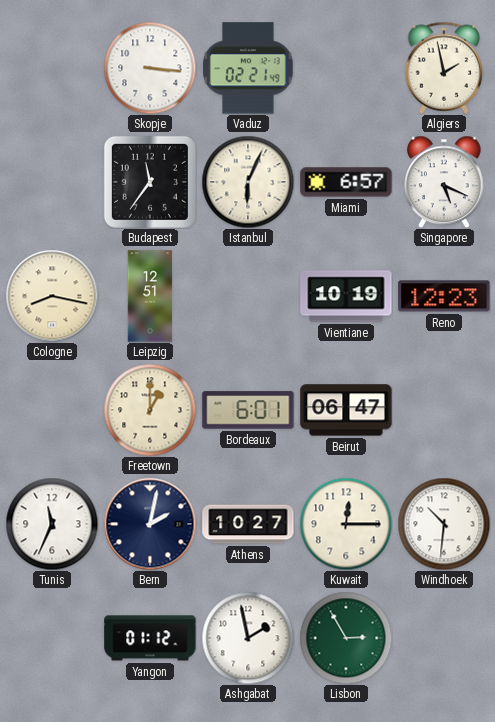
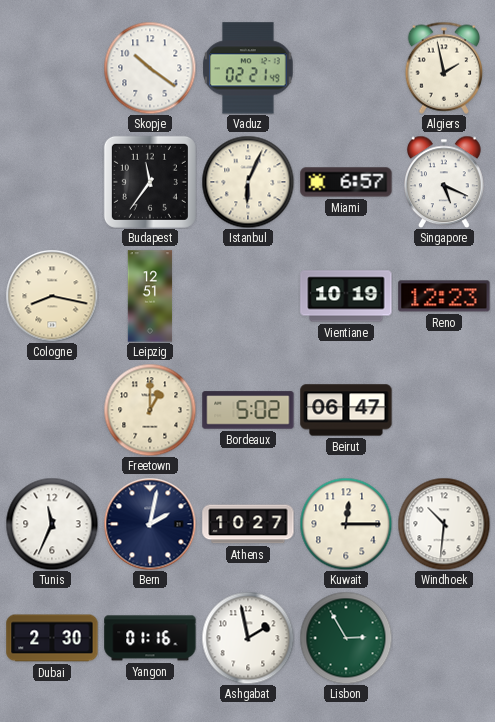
Skopje: 3:16 -> 10:21 (150, 68)
Bordeaux: 6:01 -> 5:02 (248, 410)
Dubai: none -> 2:30 (52, 638)
Yangon: 01:12 -> 01:16 (150, 638)
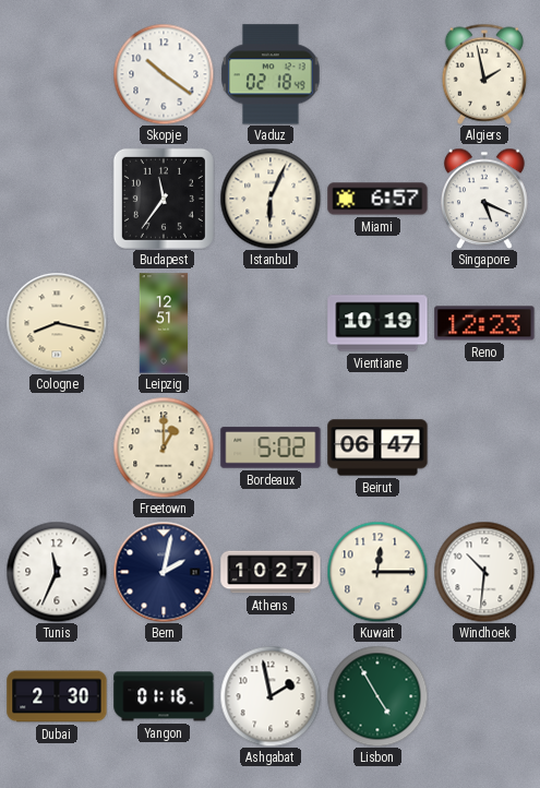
Vaduz: 02:21 -> 02:18 (271, 74)
Lisbon: 2:55 -> 4:55 (377, 696)
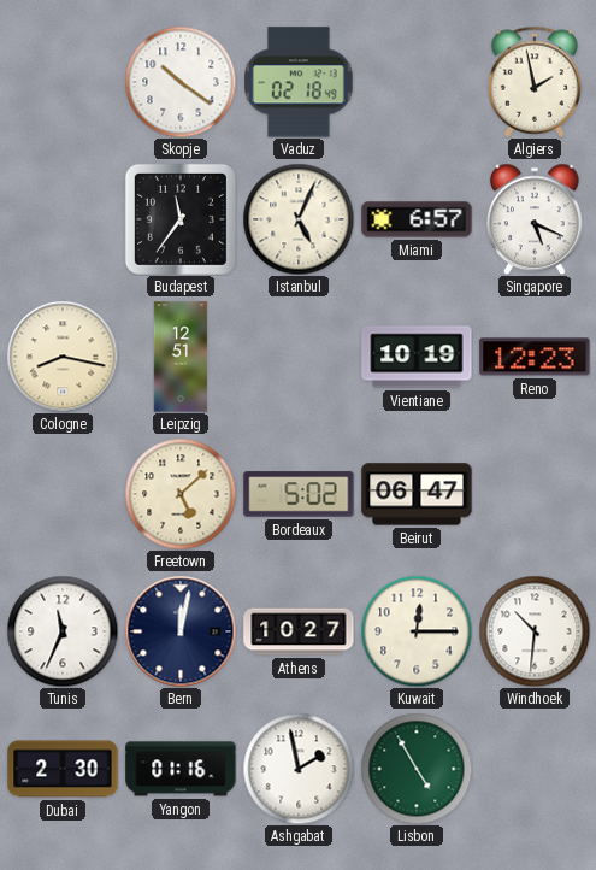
Istanbul: 6:04 -> 5:04 (299, 219)
Freetown: 1:00 -> 5:08 (181, 494)
Bern: 2:02 -> 12:02 (181, 631)
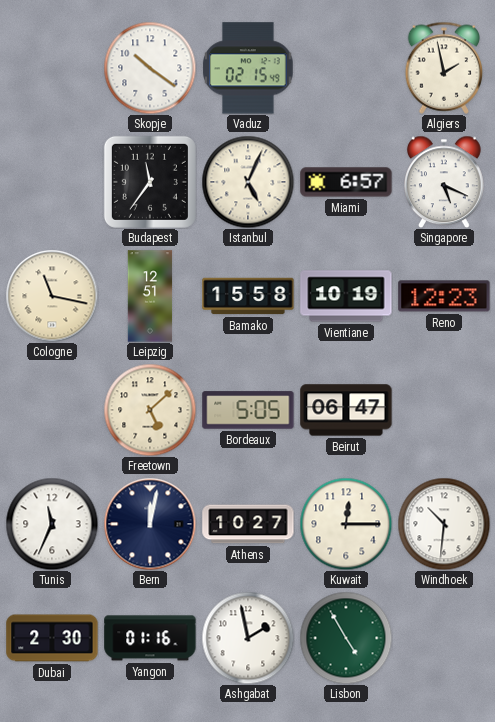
Vaduz: 02:18 -> 02:15 (248, 68)
Cologne: 8:17 -> 11:17 (52, 296)
Bamako: none -> 15:58 (248, 296)
Bordeaux: 5:02 -> 5:05 (248, 410)
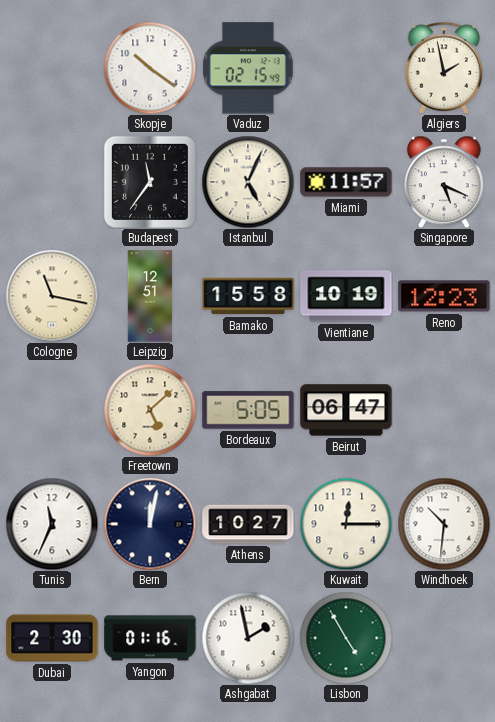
Miami: 6:57 -> 11:57 (346, 182)
